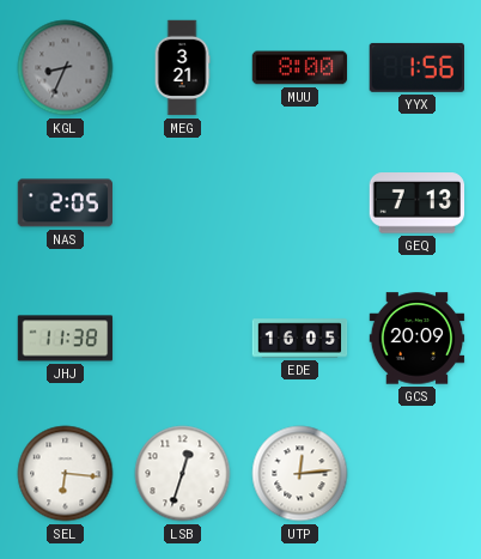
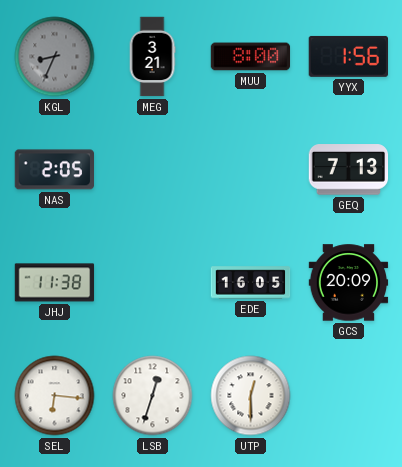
UTP: 12:14 -> 12:30 (251, 396)
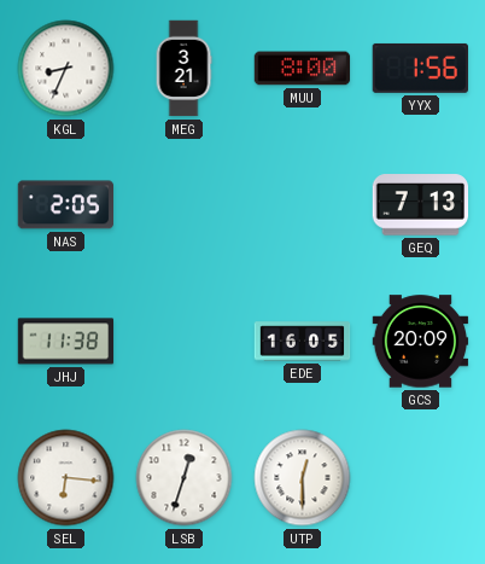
KGL dial: grey -> white (66, 69)
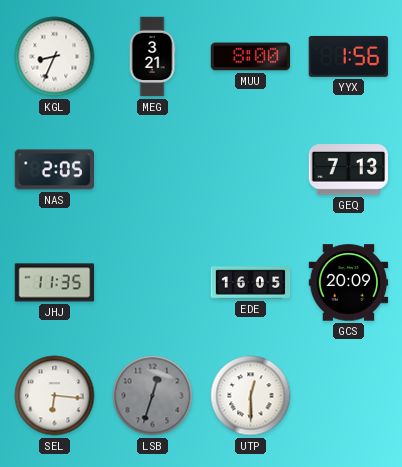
JHJ: 11:38 -> 11:35 (55, 283)
LSB dial: white -> grey (153, 396)
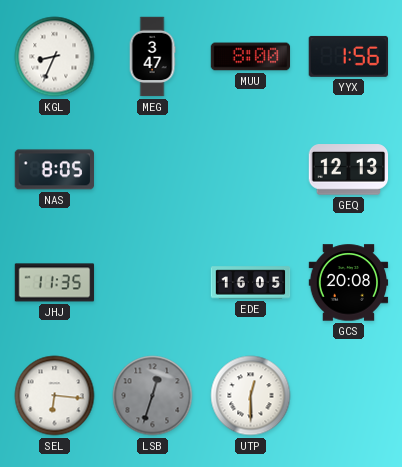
MEG: 3:21 -> 3:47 (152, 57)
NAS: 2:05 -> 8:05 (54, 170)
GEQ: 7:13 -> 12:13 (349, 170)
GCS: 20:09 -> 20:08 (349, 283)
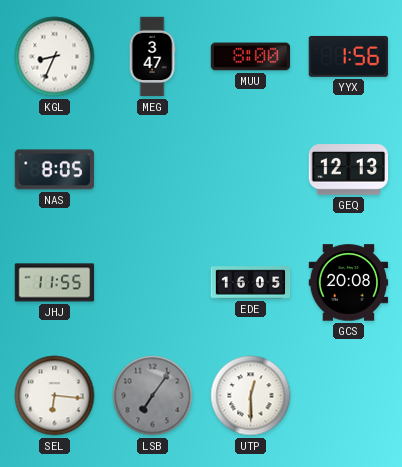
JHJ: 11:35 -> 11:55 (55, 283)
LSB: 12:33 -> 7:06 (153, 396)
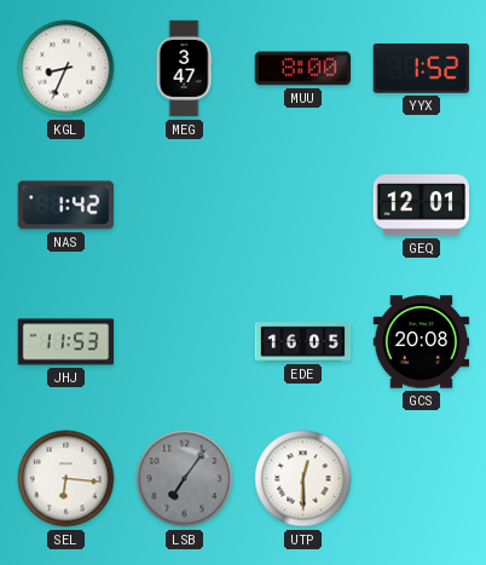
YYX: 1:56 -> 1:52 (421, 68)
NAS: 8:05 -> 1:42 (65, 206)
GEQ: 12:13 -> 12:01 (422, 206)
JHJ: 11:55 -> 11:53 (66, 342)
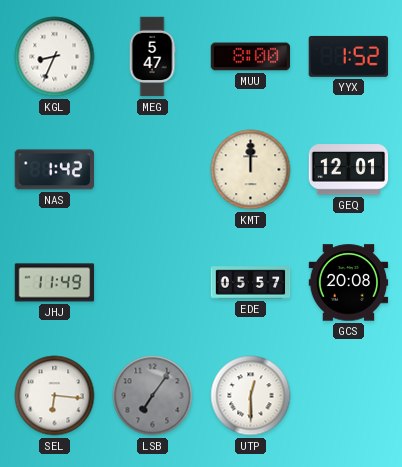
MEG: 3:47 -> 5:47 (152, 57)
KMT: none -> 12:00 (251, 170)
JHJ: 11:53 -> 11:49 (55, 283)
EDE: 16:05 -> 05:57 (251, 283)
